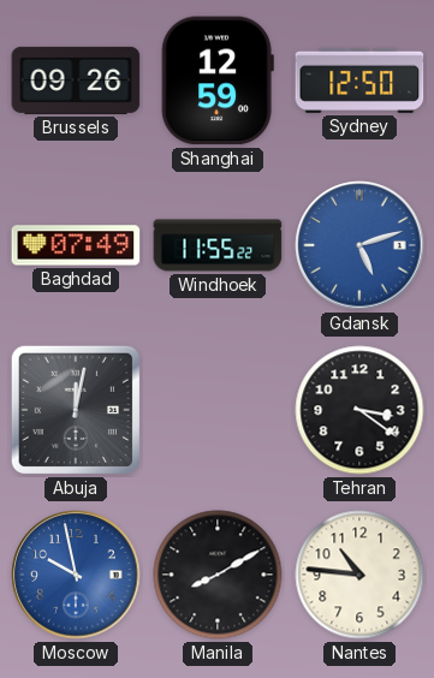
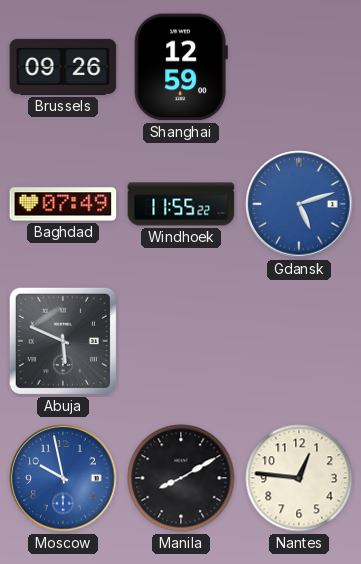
Sydney: 12:50 -> none (359, 81)
Abuja: 12:02 -> 5:49 (63, 341)
Tehran: 3:21 -> none (359, 410)
Nantes: 10:46 -> 12:46 (299, 478)
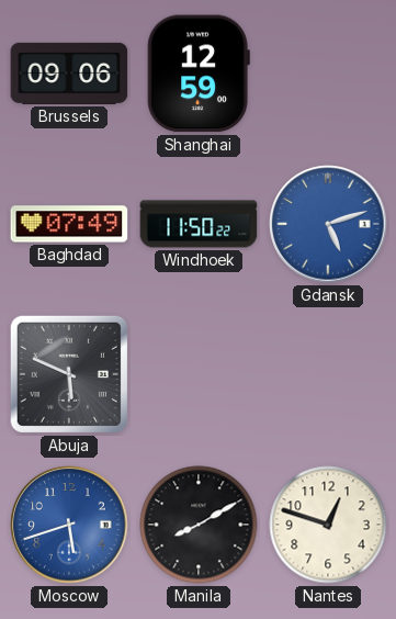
Brussels: 09:26 -> 09:06 (69, 74)
Windhoek: 11:55 -> 11:50 (199, 224)
Moscow: 9:58 -> 5:42 (69, 525)
Nantes: 12:46 -> 12:48 (328, 525)
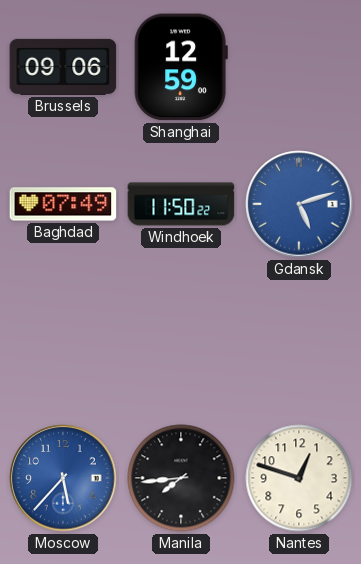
Abuja: 5:49 -> none (69, 374)
Moscow: 5:42 -> 5:37 (63, 478)
Manila: 8:10 -> 7:44 (181, 478)
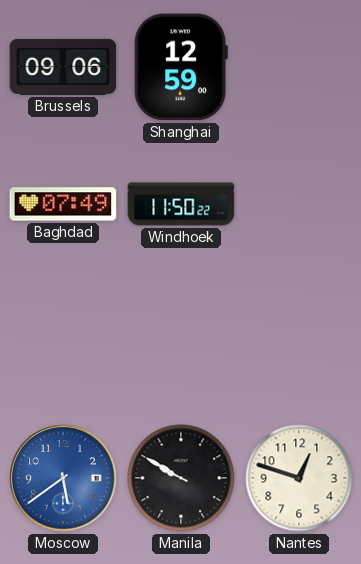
Gdansk: 5:12 -> none (299, 204)
Moscow: 5:37 -> 5:39 (63, 478)
Manila: 7:44 -> 9:50 (181, 478)
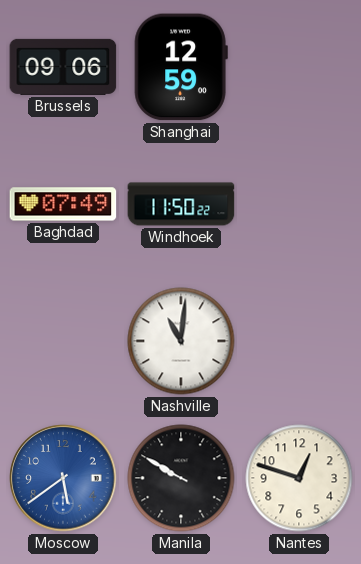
Nashville: none -> 11:01 (181, 341)
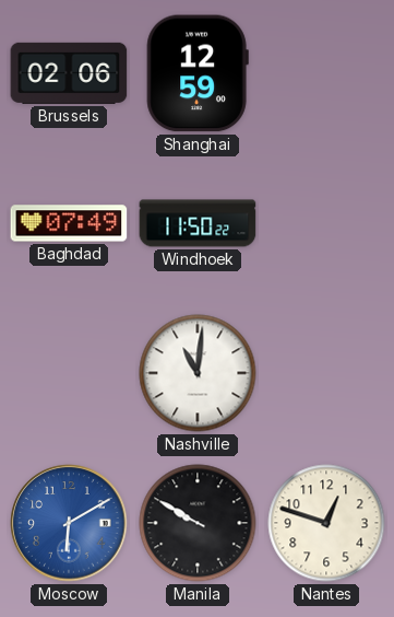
Brussels: 09:06 -> 02:06 (69, 73)
Moscow: 5:39 -> 6:10 (69, 523)
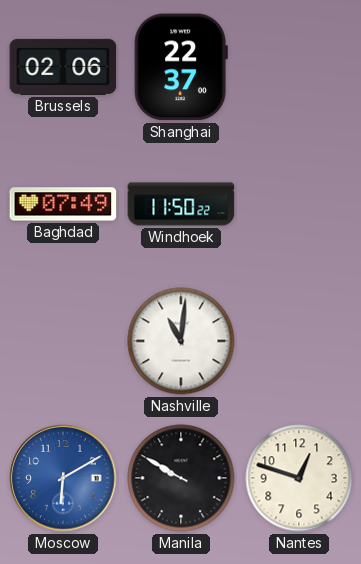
Shanghai: 12:59 -> 22:37 (181, 67)
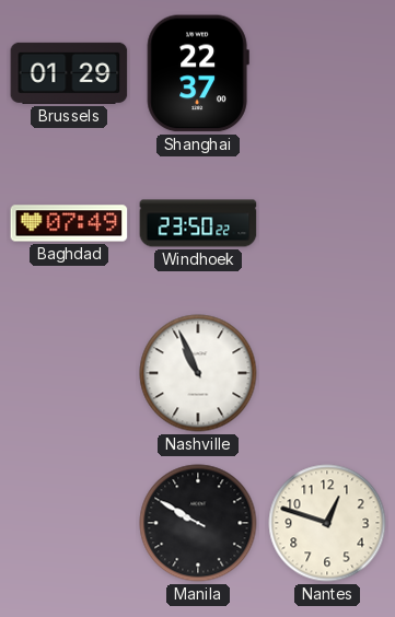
Brussels: 02:06 -> 01:29 (69, 73)
Windhoek: 11:50 -> 23:50 (198, 223)
Nashville: 11:01 -> 10:56 (198, 373)
Moscow: 6:10 -> none (63, 478)
